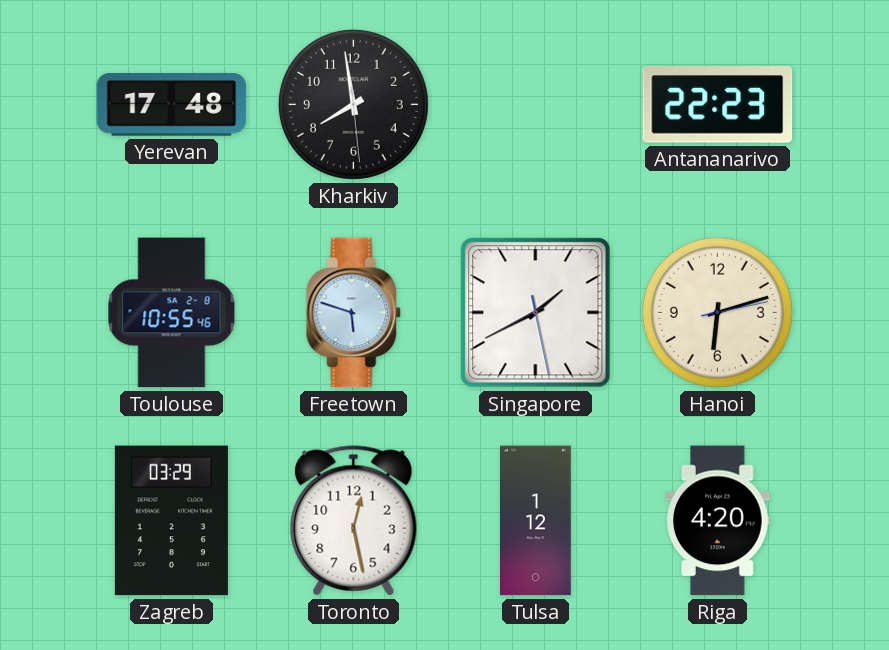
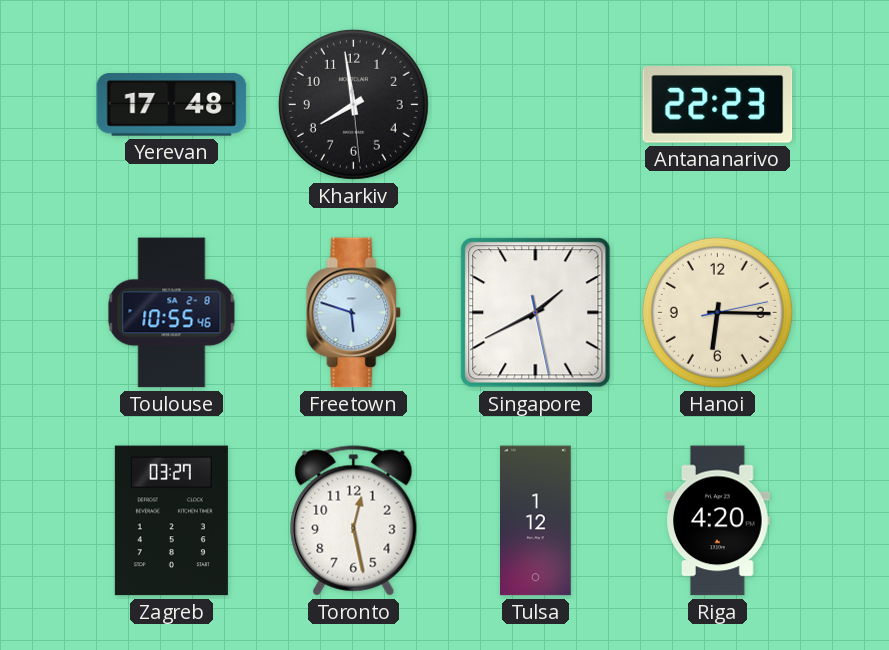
Hanoi: 6:12 -> 6:15 (717, 312)
Zagreb: 03:29 -> 03:27 (171, 521)
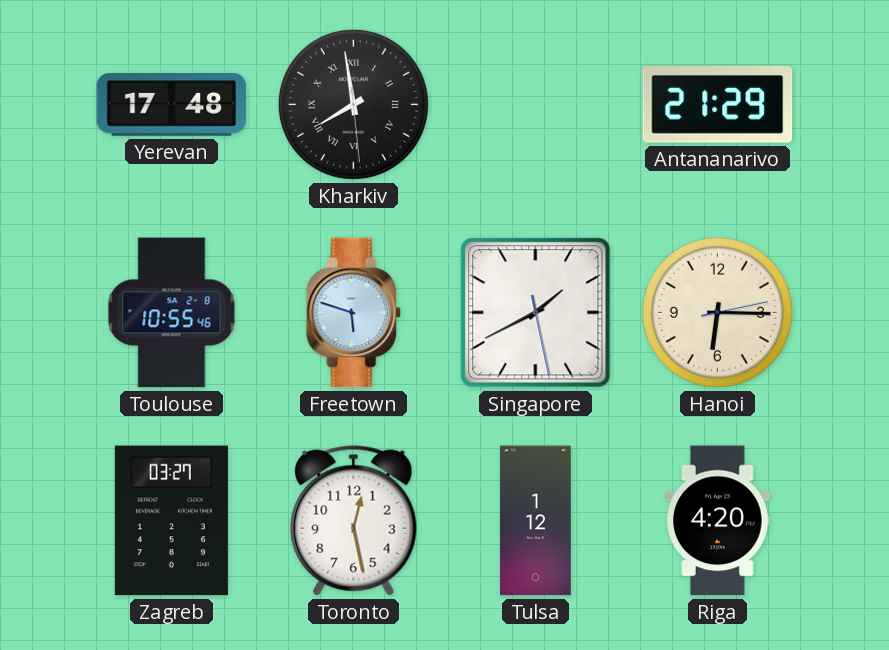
Kharkiv numerals: Arabic -> Roman (353, 104)
Antananarivo: 22:23 -> 21:29 (718, 105)
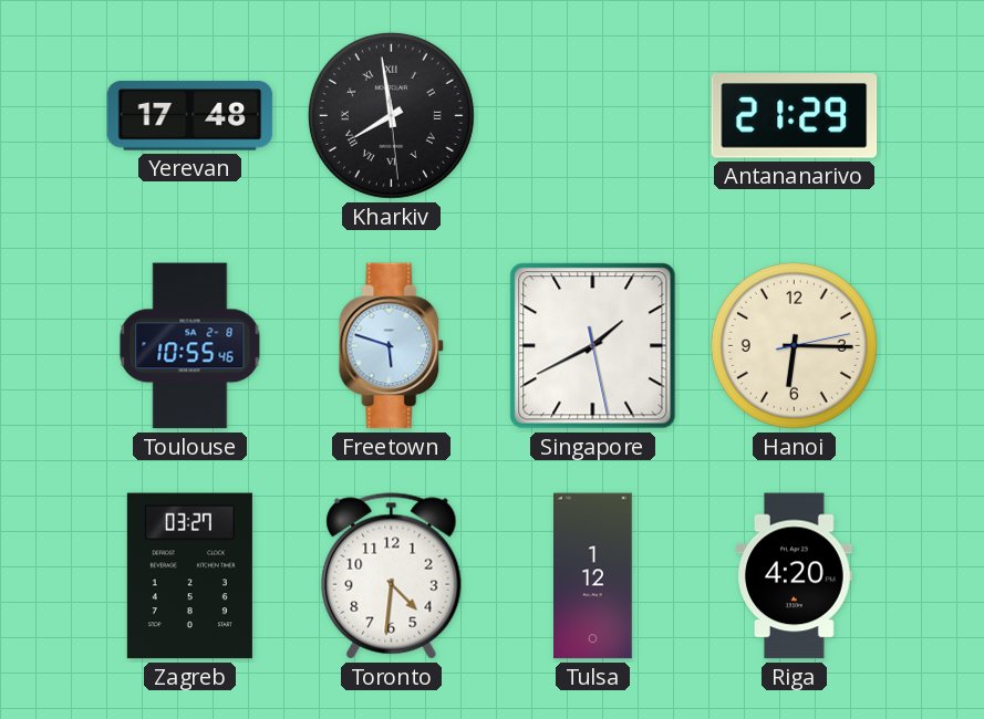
Toronto: 12:28 -> 4:31 (392, 576)
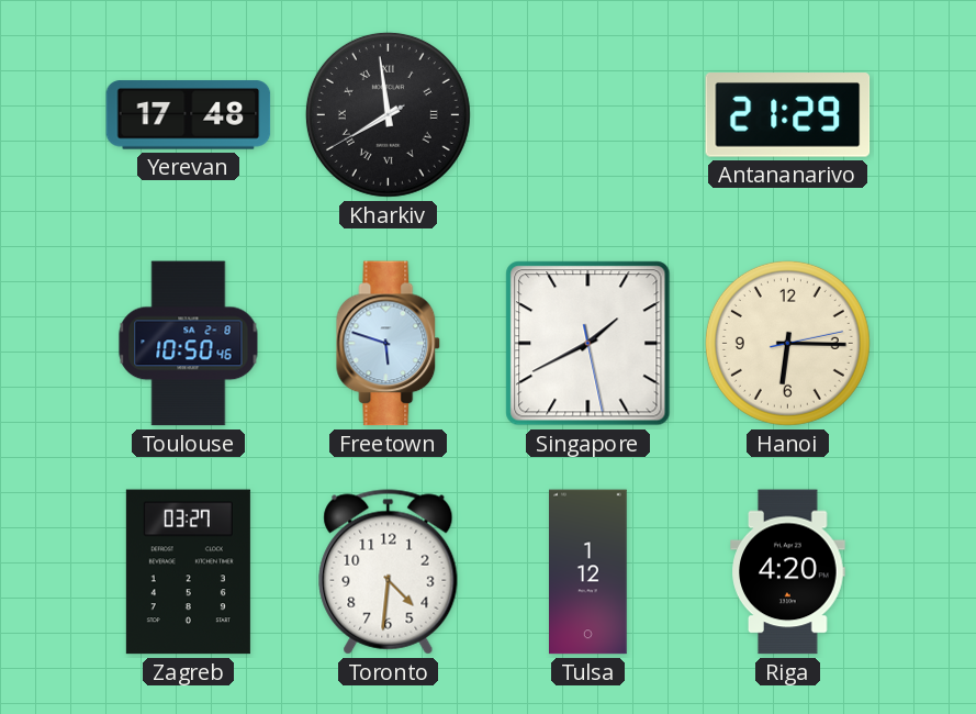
Kharkiv: 7:58:29 -> 7:58:40 (388, 114)
Toulouse: 10:55 -> 10:50 (189, 344)
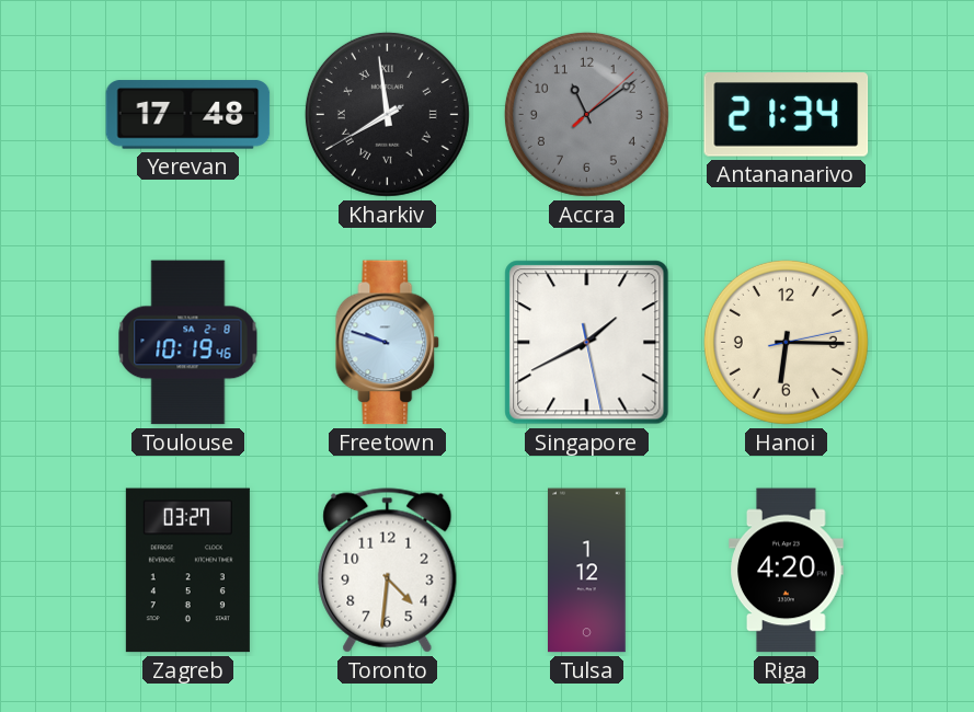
Accra: none -> 11:09 (586, 114)
Antananarivo: 21:29 -> 21:34 (787, 115)
Toulouse: 10:50 -> 10:19 (188, 343)
Freetown: 5:48 -> 9:48 (388, 343)
